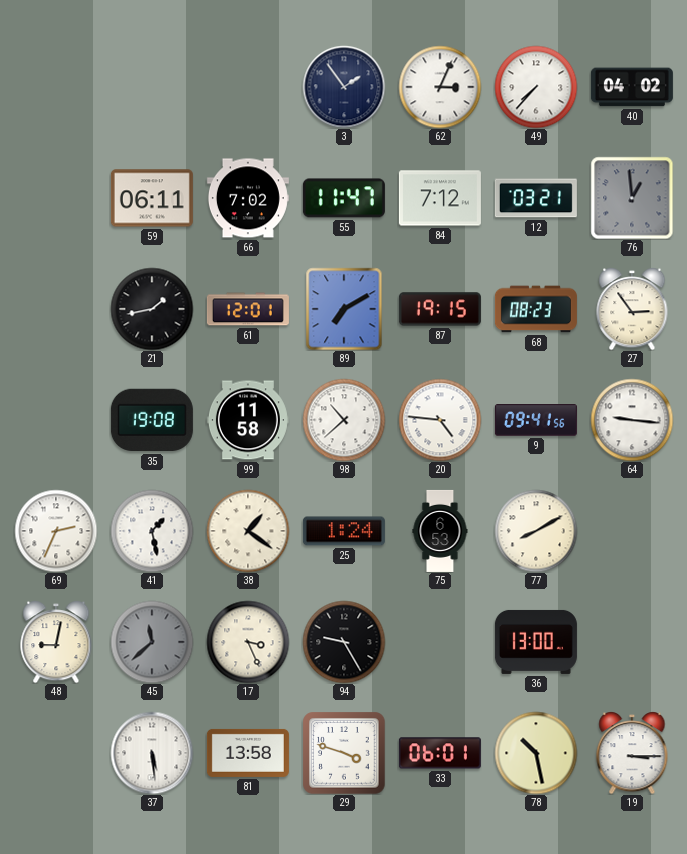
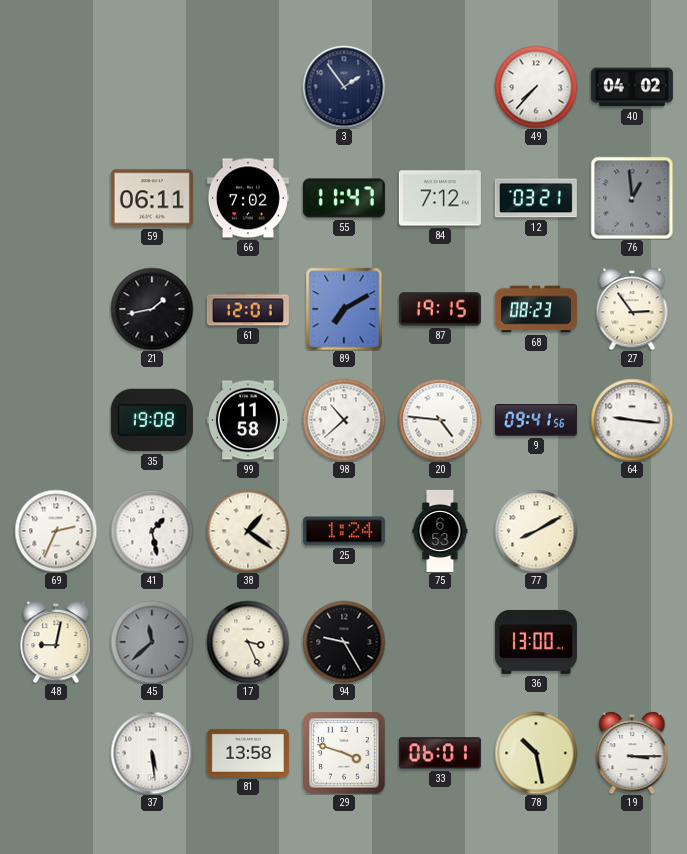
62: 3:04 -> none (440, 87)
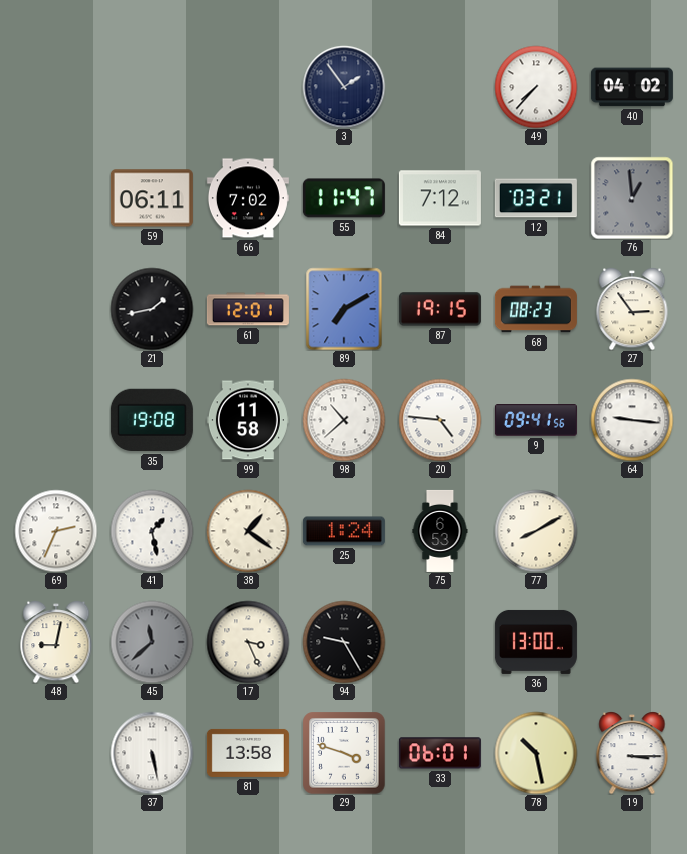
37: 5:29 -> 5:28 (152, 753)
